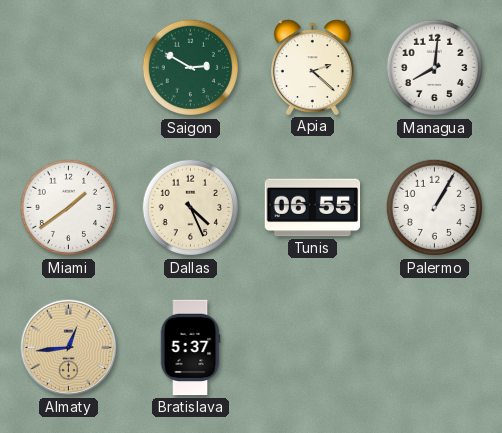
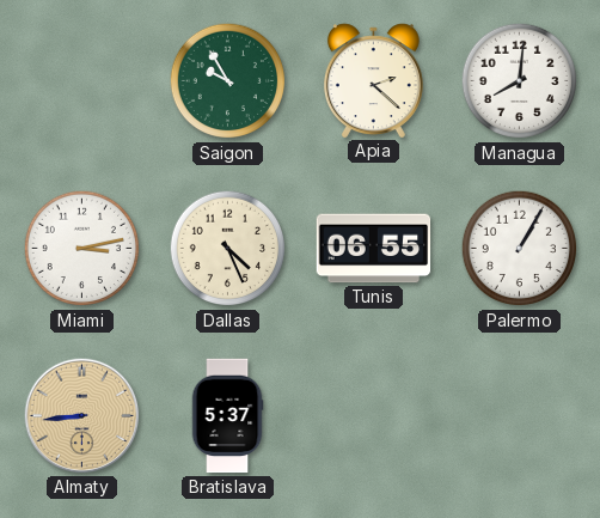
Saigon: 2:50 -> 9:55 (228, 81)
Miami: 1:39 -> 3:13 (82, 249)
Almaty: 12:44 -> 8:44 (82, 416)
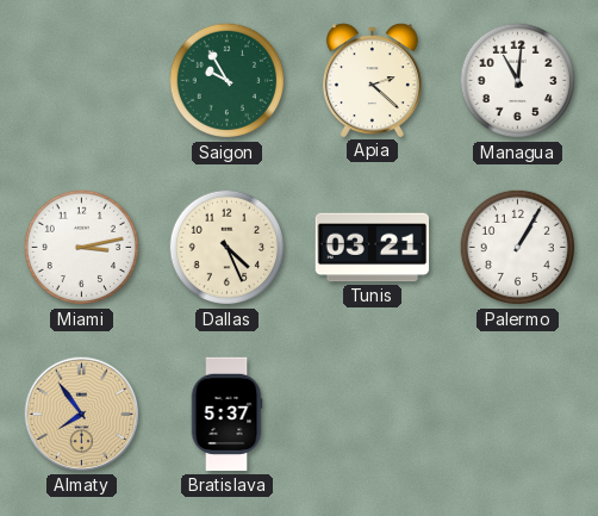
Managua: 8:01 -> 11:01 (518, 81)
Tunis: 06:55 -> 03:21 (373, 248)
Almaty: 8:44 -> 7:54 (82, 415)
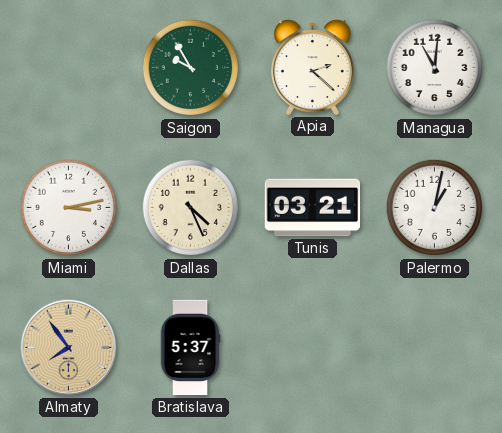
Palermo: 1:05 -> 1:02 (435, 208)
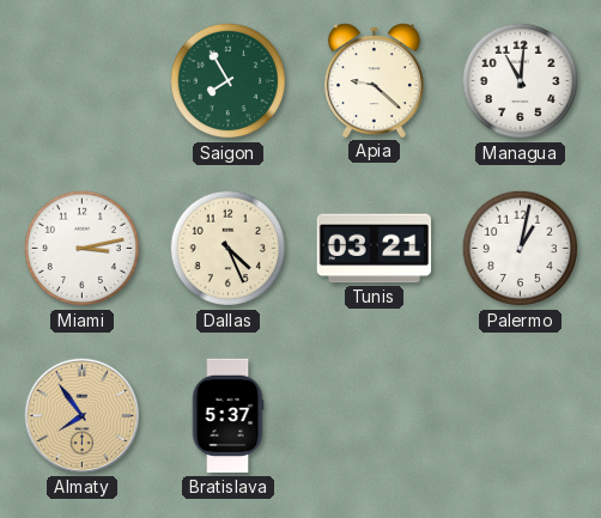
Saigon: 9:55 -> 7:55 (229, 81)
Apia: 2:22 -> 9:22 (374, 80)
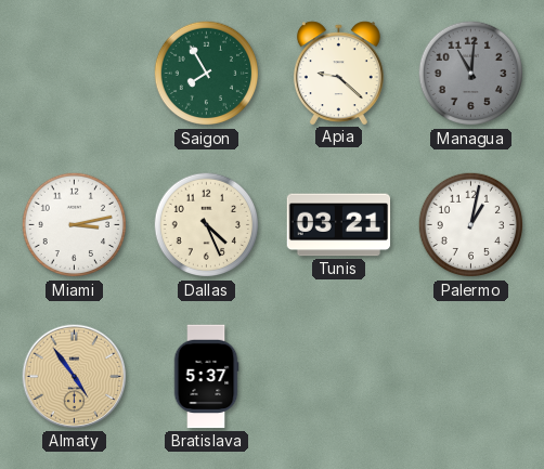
Managua dial: white -> grey (471, 74)
Almaty: 7:54 -> 4:54 (75, 377)
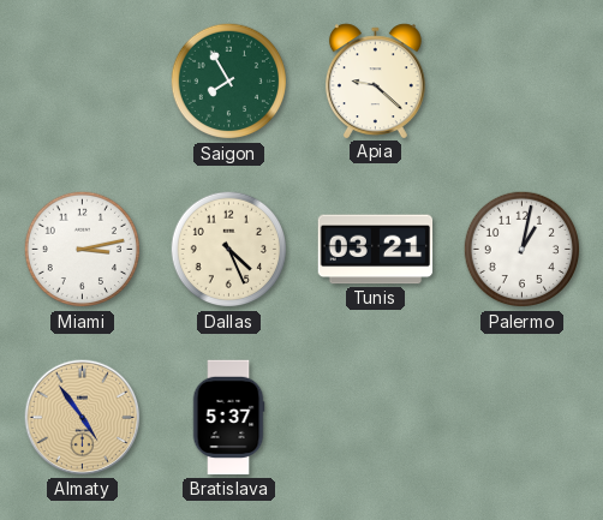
Managua: 11:01 -> none (471, 74)
